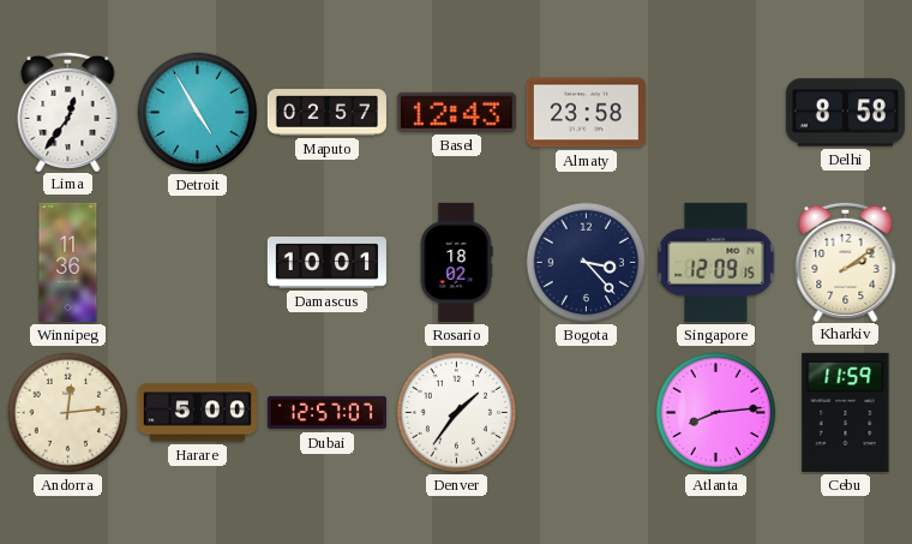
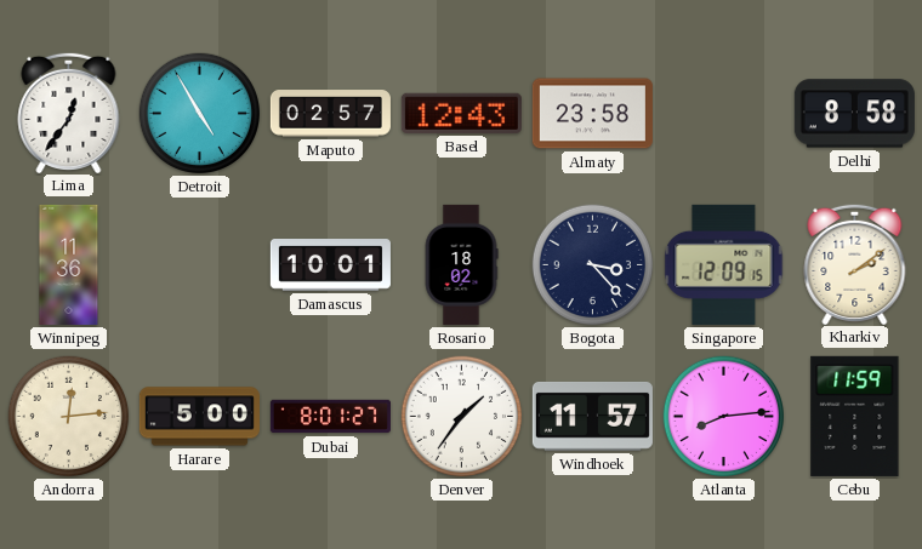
Dubai: 12:57 -> 8:01 (330, 417)
Windhoek: none -> 11:57 (592, 416)
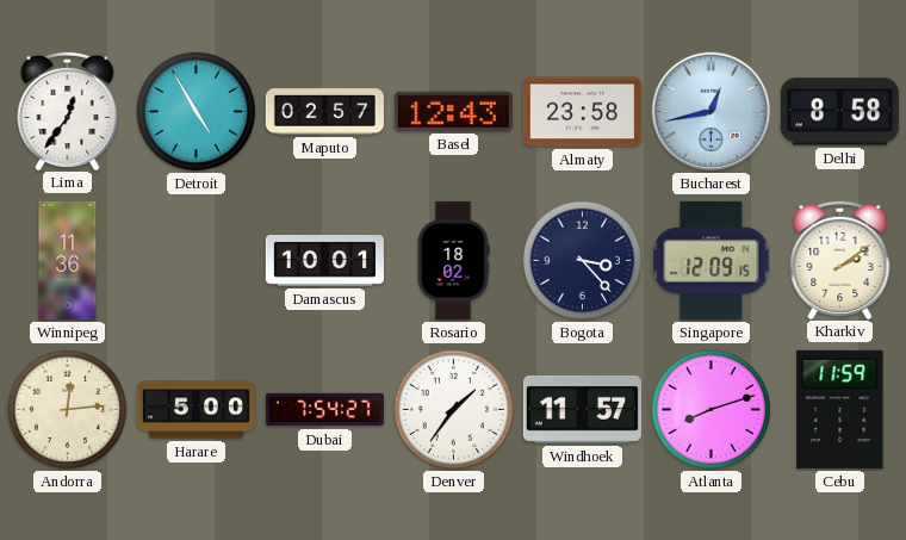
Bucharest: none -> 12:43 (712, 112)
Dubai: 8:01 -> 7:54 (324, 410)
Atlanta: 8:14 -> 8:12 (712, 410)
